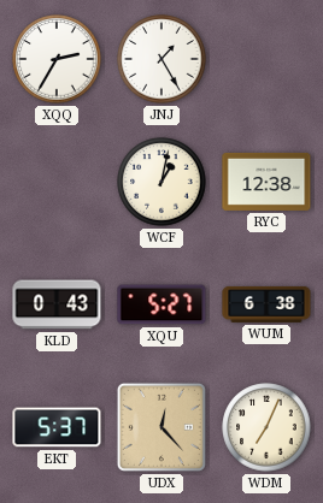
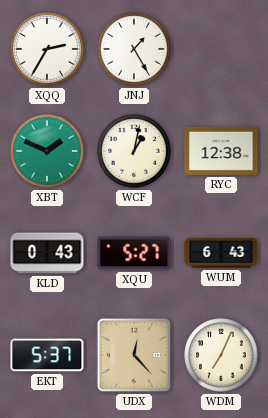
XBT: none -> 1:49 (47, 151)
WUM: 6:38 -> 6:43 (221, 253)
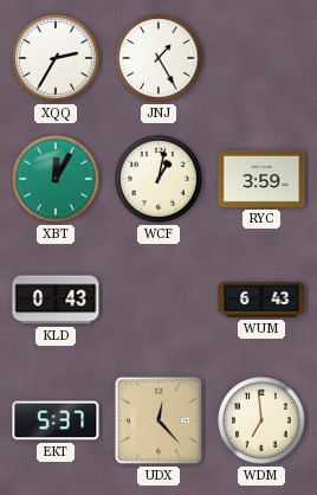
XBT: 1:49 -> 12:05 (56, 179)
RYC: 12:38 -> 3:59 (261, 179)
XQU: 5:27 -> none (134, 253)
WDM: 7:04 -> 6:59 (261, 420)
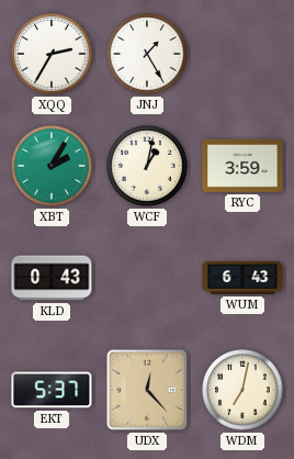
XBT: 12:05 -> 2:05 (52, 166)
WDM: 6:59 -> 7:02 (242, 390)
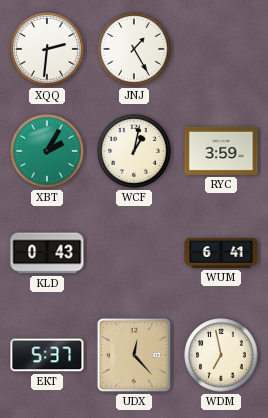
XQQ: 2:35 -> 2:31 (47, 49)
WUM: 6:43 -> 6:41 (221, 253)
WDM: 7:02 -> 6:58 (221, 355)
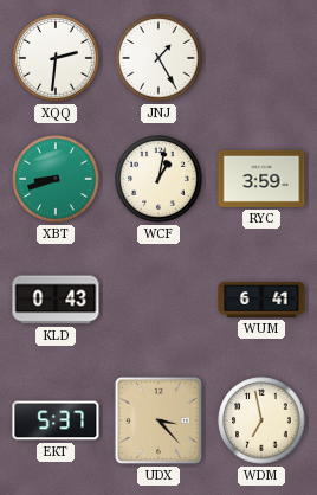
XBT: 2:05 -> 8:42 (56, 179)
UDX: 12:23 -> 3:23 (158, 420)
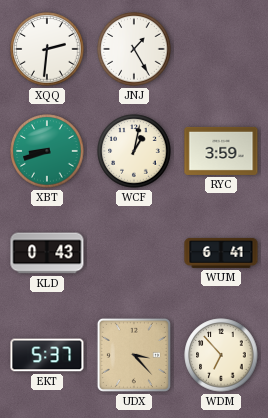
WDM: 6:58 -> 6:53 (221, 355)
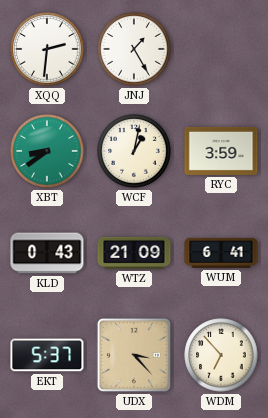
XBT: 8:42 -> 8:39 (47, 151)
WTZ: none -> 21:09 (134, 253)
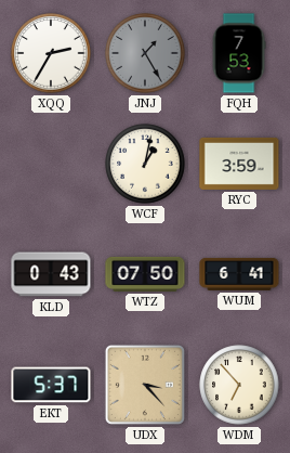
XQQ: 2:31 -> 2:35 (51, 53)
JNJ dial: white -> grey (145, 53)
FQH: none -> 7:53 (239, 53)
XBT: 8:39 -> none (47, 151)
WTZ: 21:09 -> 07:50 (145, 274)
